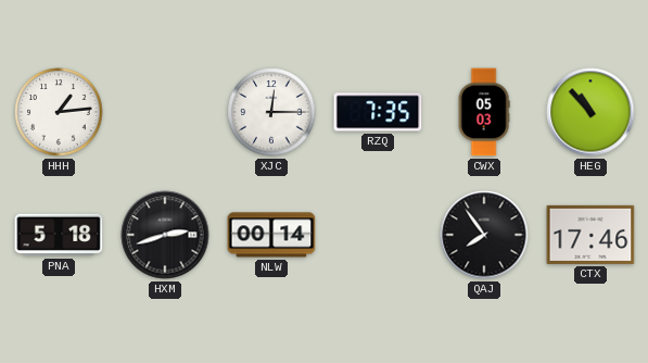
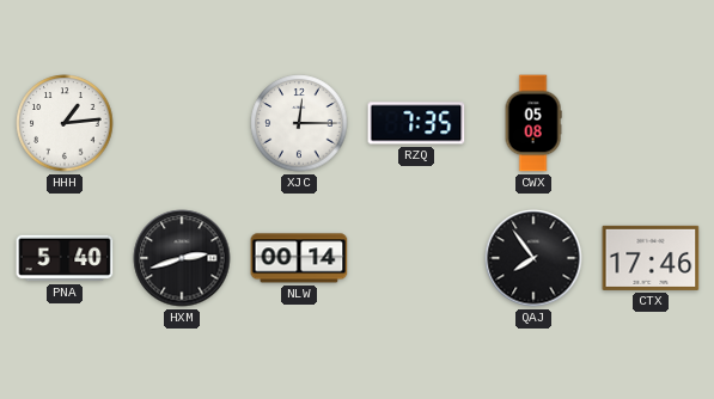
CWX: 05:03 -> 05:08 (533, 123)
HEG: 10:53 -> none (590, 112)
PNA: 5:18 -> 5:40 (65, 258)
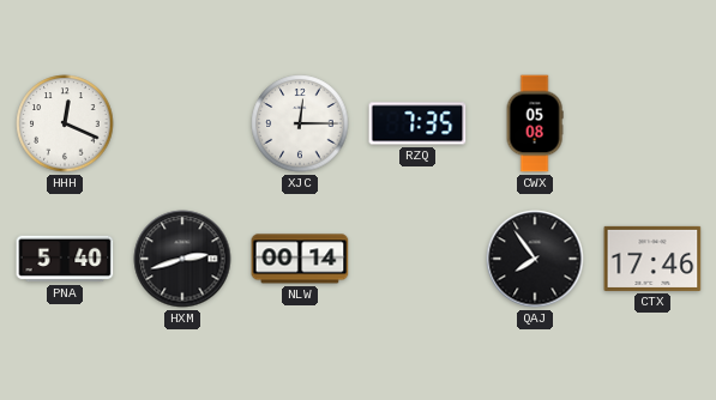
HHH: 1:14 -> 12:19 (65, 123)
